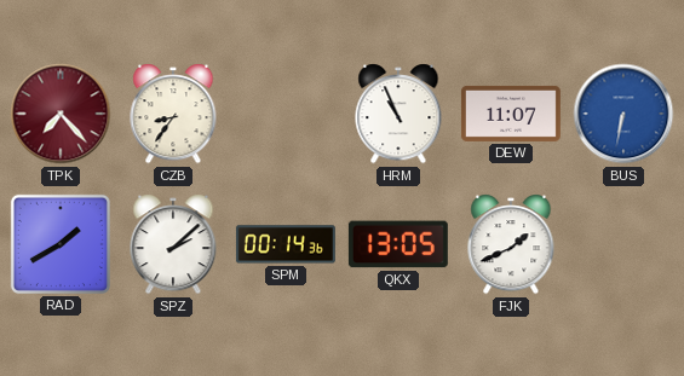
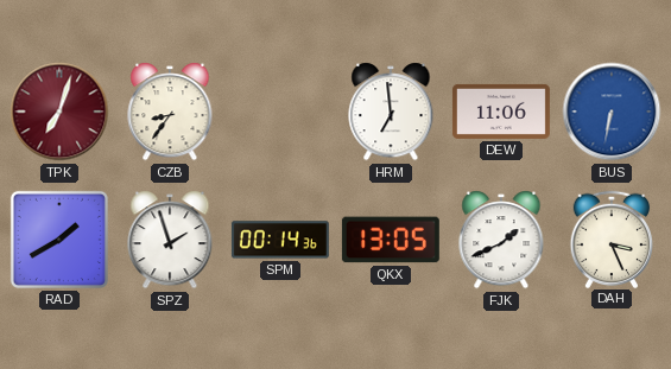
TPK: 7:23 -> 7:03 (59, 112)
HRM: 10:56 -> 6:59 (391, 112)
DEW: 11:07 -> 11:06 (501, 112)
SPZ: 2:08 -> 1:57 (170, 240)
DAH: none -> 3:26 (610, 238)
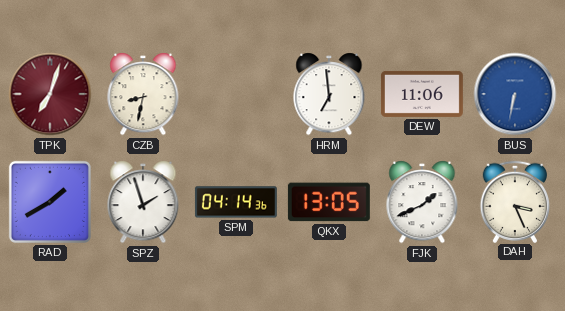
CZB: 8:36 -> 8:32 (143, 94)
SPM: 00:14 -> 04:14 (236, 202)
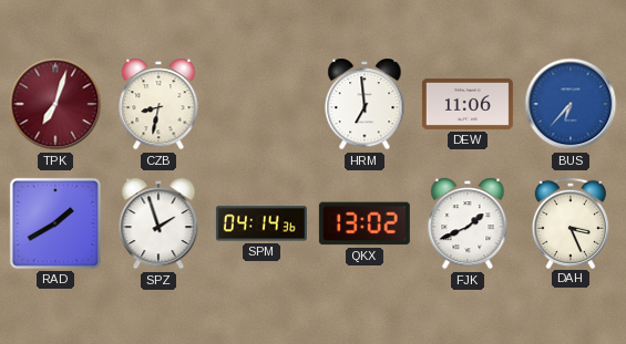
BUS: 6:32 -> 6:37 (571, 104)
QKX: 13:05 -> 13:02 (365, 223)
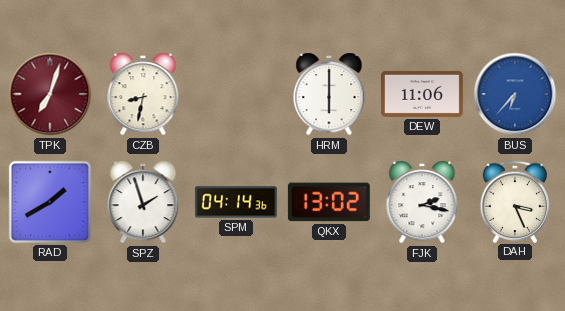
HRM: 6:59 -> 6:00 (329, 94)
FJK: 1:41 -> 2:17 (422, 202)
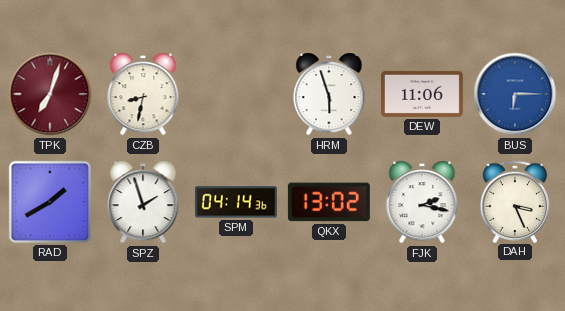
HRM: 6:00 -> 5:57 (329, 94)
BUS: 6:37 -> 6:15 (515, 94)
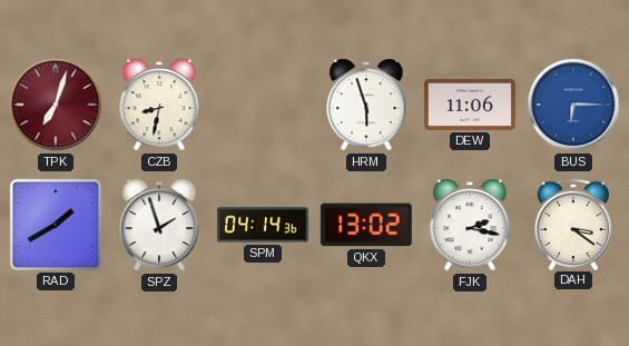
DAH: 3:26 -> 3:21 (572, 224)
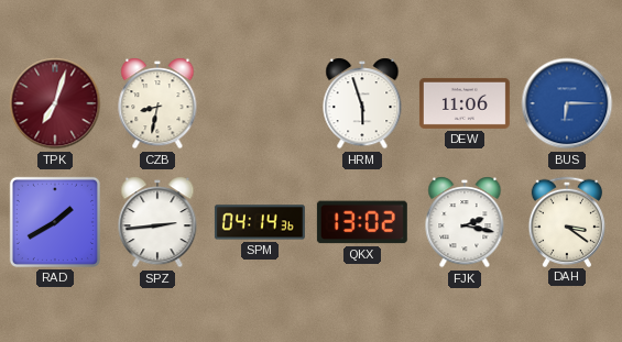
SPZ: 1:57 -> 2:44 (157, 222)
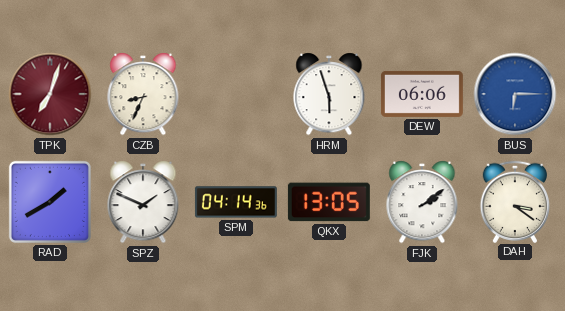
CZB: 8:32 -> 8:34 (143, 94)
DEW: 11:06 -> 06:06 (422, 94)
SPZ: 2:44 -> 1:49 (143, 202)
QKX: 13:02 -> 13:05 (329, 202)
FJK: 2:17 -> 2:09 (422, 202)
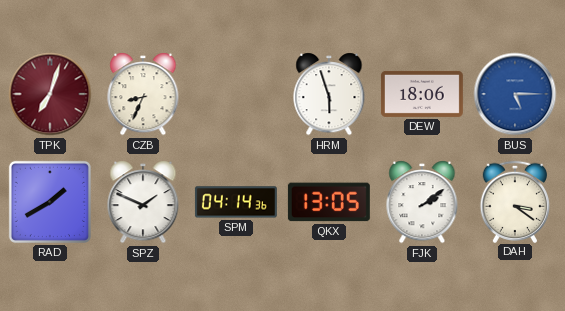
DEW: 06:06 -> 18:06 (422, 94)
BUS: 6:15 -> 5:15 (515, 94)
